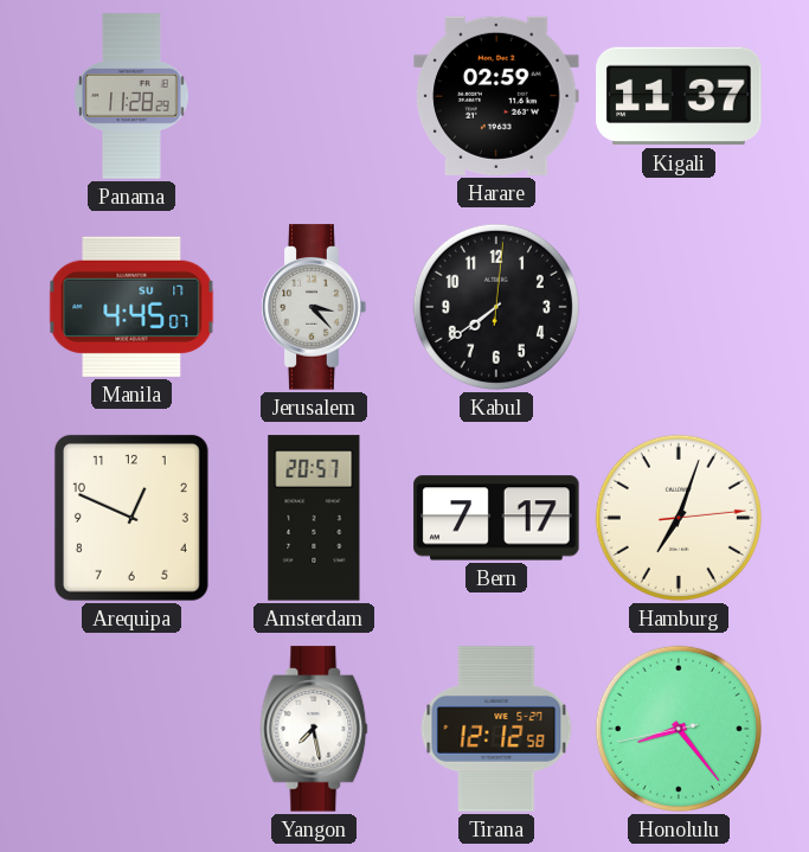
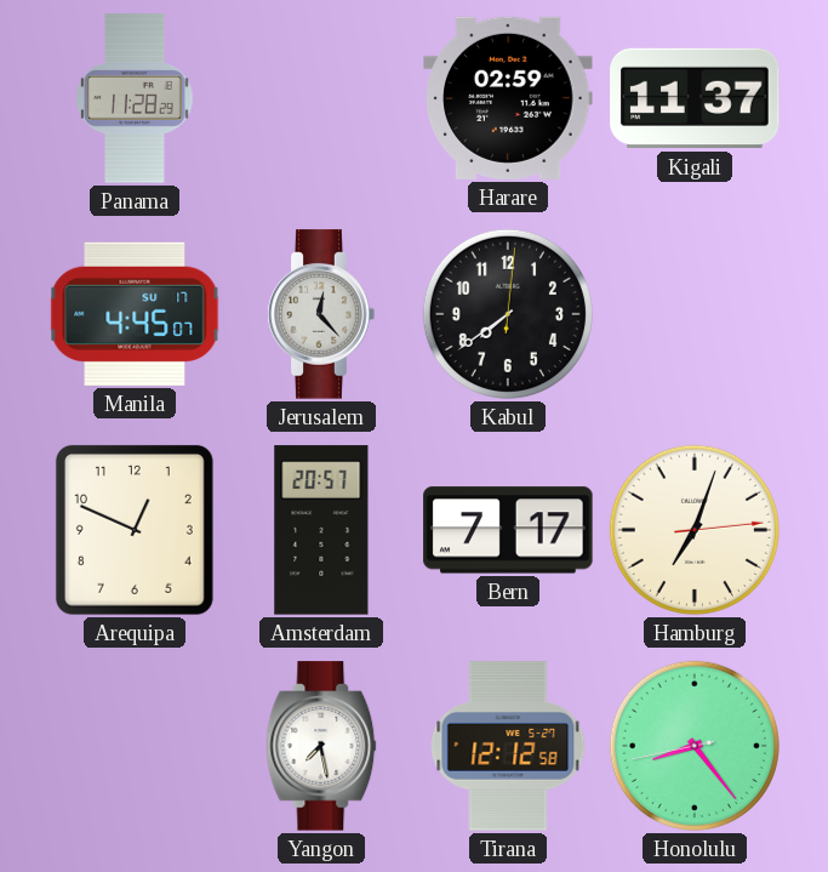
Jerusalem: 3:23 -> 12:23 (321, 314)
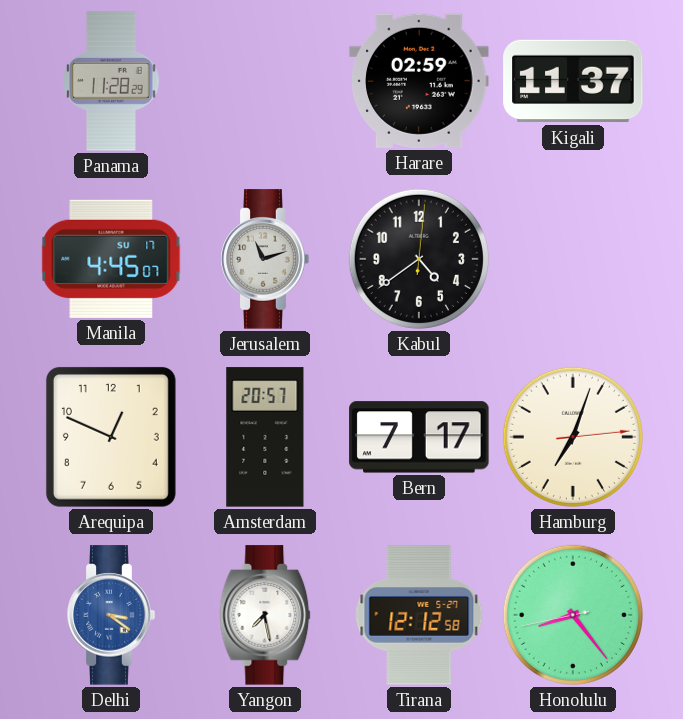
Jerusalem: 12:23 -> 11:12 (265, 259)
Kabul: 7:39 -> 4:39 (419, 259)
Delhi: none -> 3:21 (111, 615)
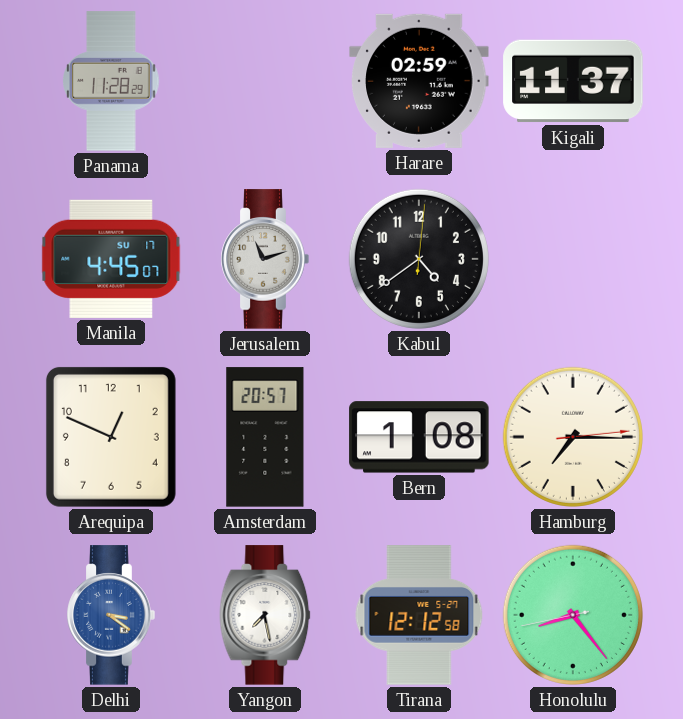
Bern: 7:17 -> 1:08 (419, 437)
Hamburg: 7:03 -> 7:15 (573, 437)
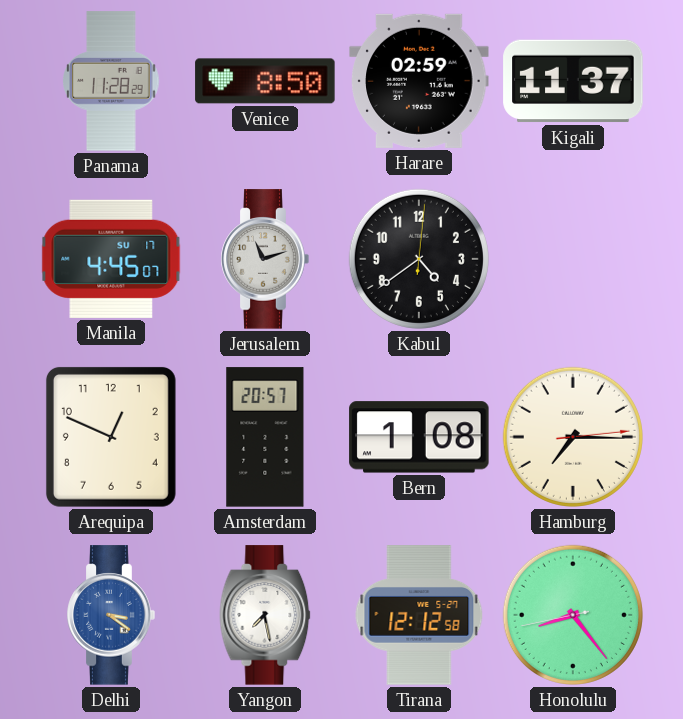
Venice: none -> 8:50 (265, 81)
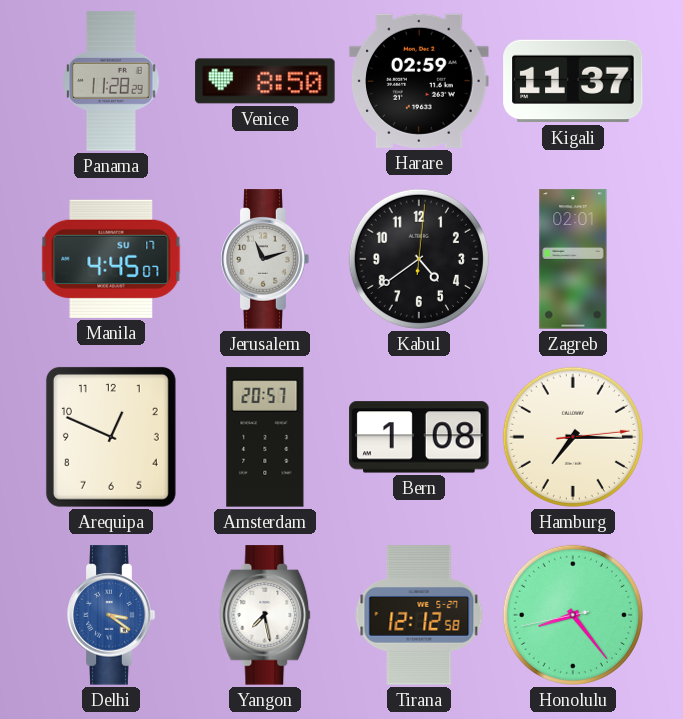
Zagreb: none -> 02:01 (573, 259)
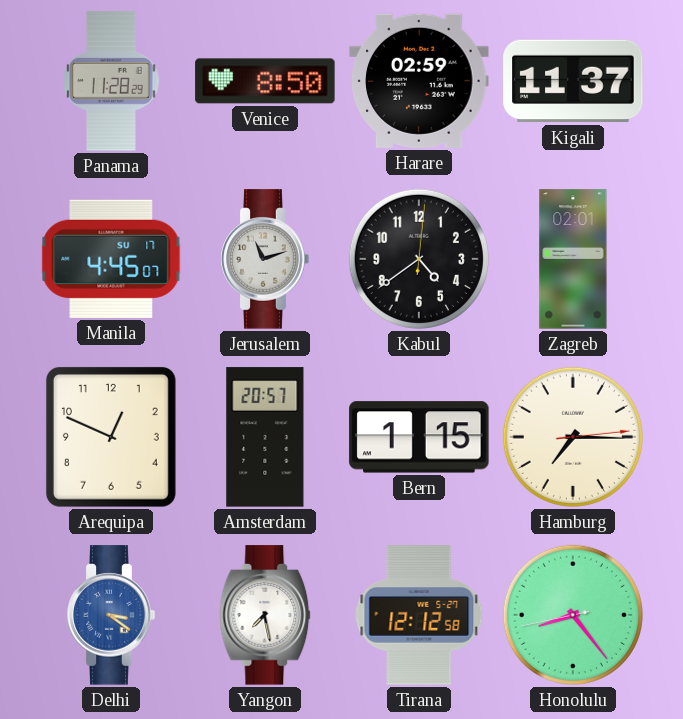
Bern: 1:08 -> 1:15 (419, 437)
